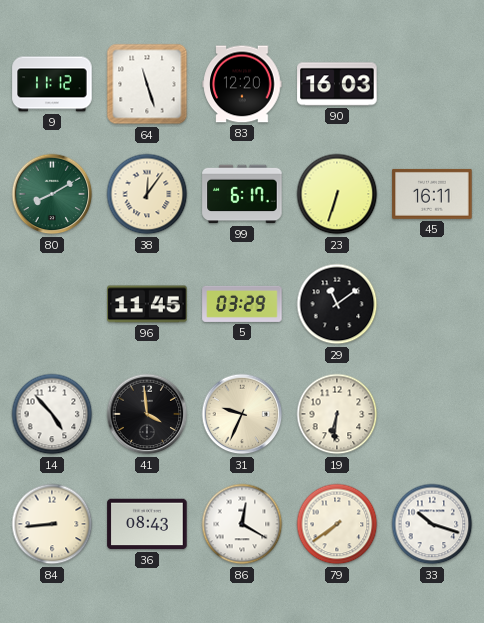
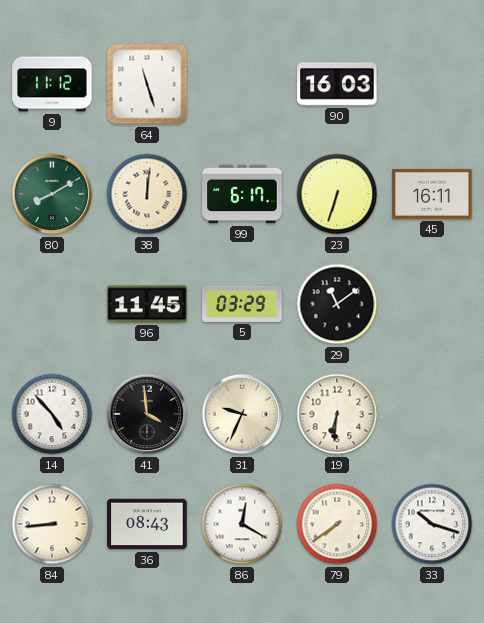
83: 12:20 -> none (242, 84)
38: 12:06 -> 12:01 (147, 194)
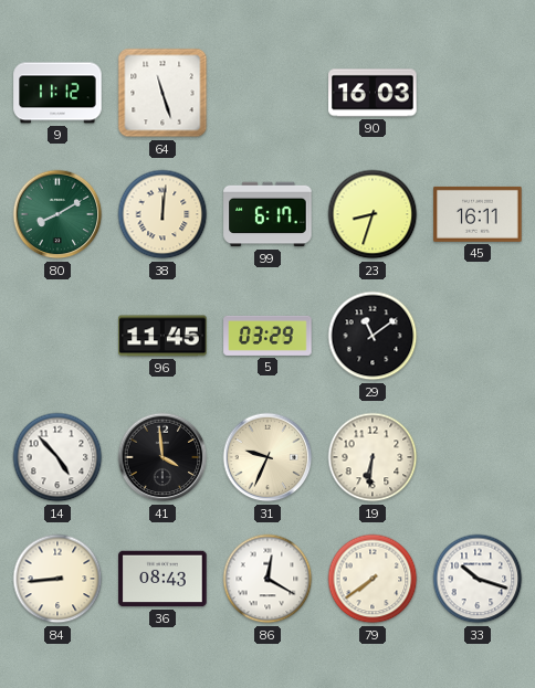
23: 6:33 -> 8:33 (373, 214)
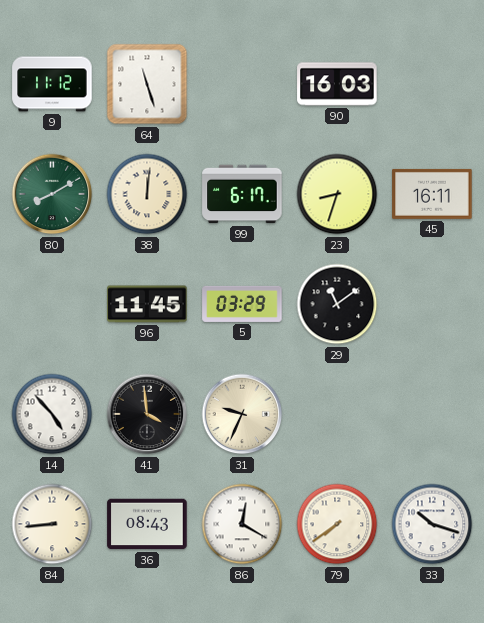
19: 6:31 -> none (373, 457)
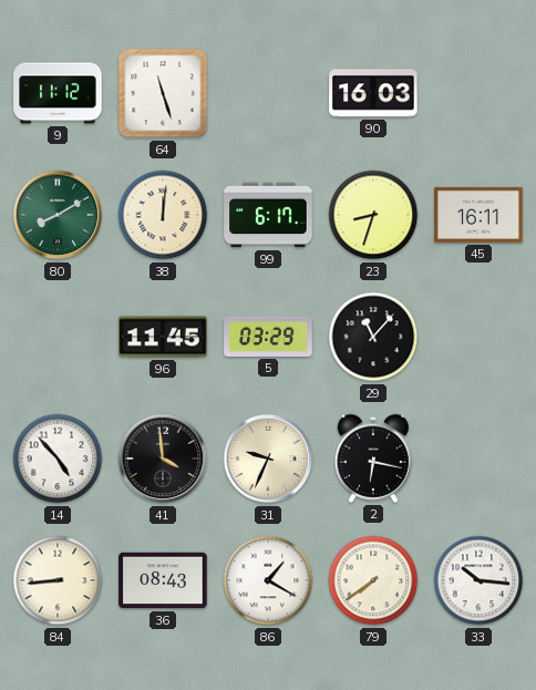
29: 11:09 -> 11:07 (373, 337)
2: none -> 6:17 (372, 459)
86: 12:20 -> 1:20 (268, 580)
33: 10:18 -> 10:16 (478, 580)
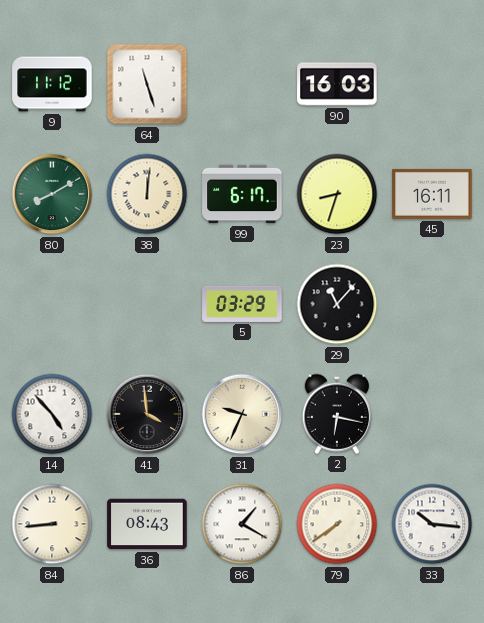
96: 11:45 -> none (163, 337)
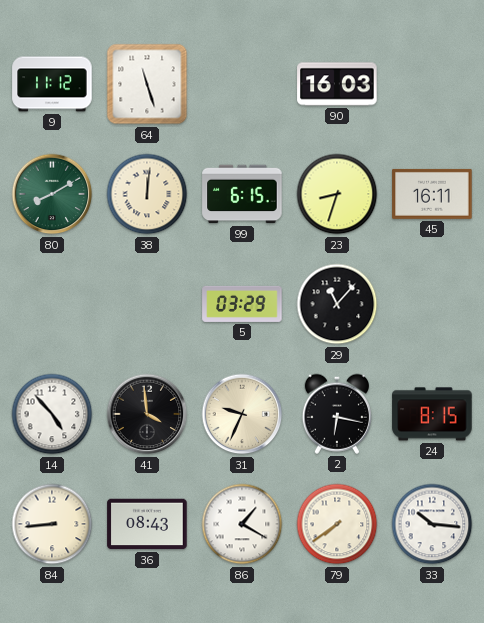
99: 6:17 -> 6:15 (242, 194)
24: none -> 8:15 (432, 414)
